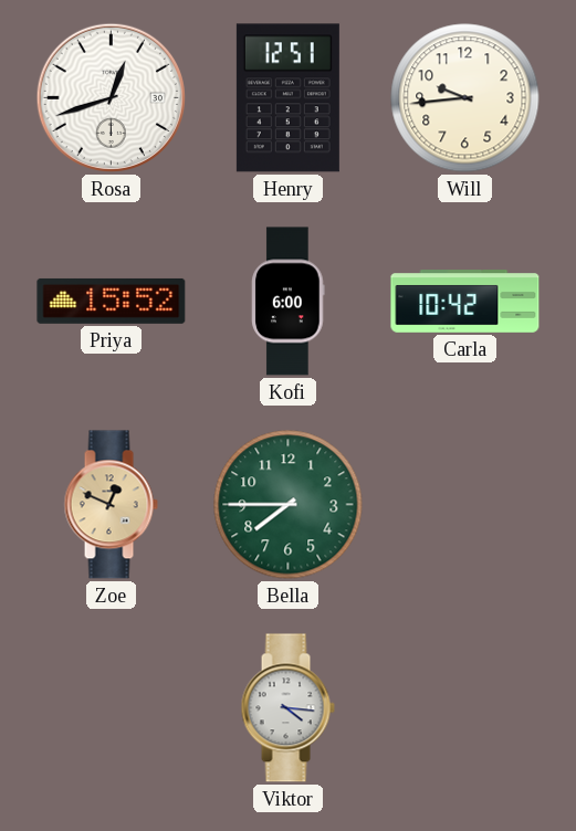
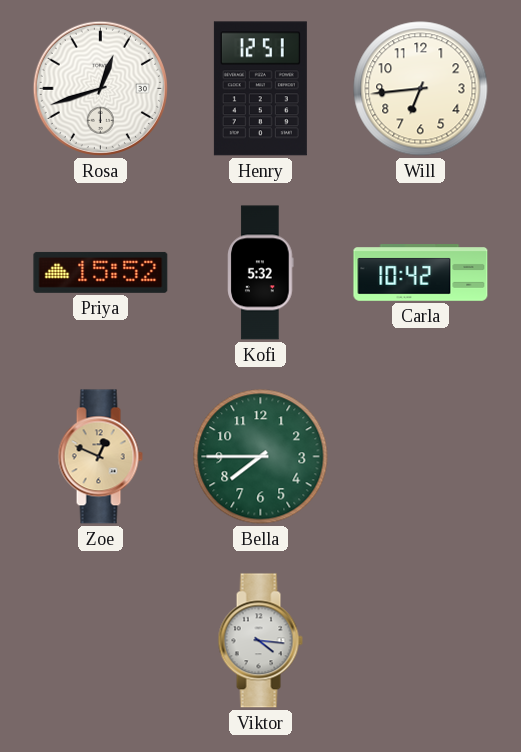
Will: 9:44 -> 6:44 (421, 89)
Kofi: 6:00 -> 5:32 (261, 273)
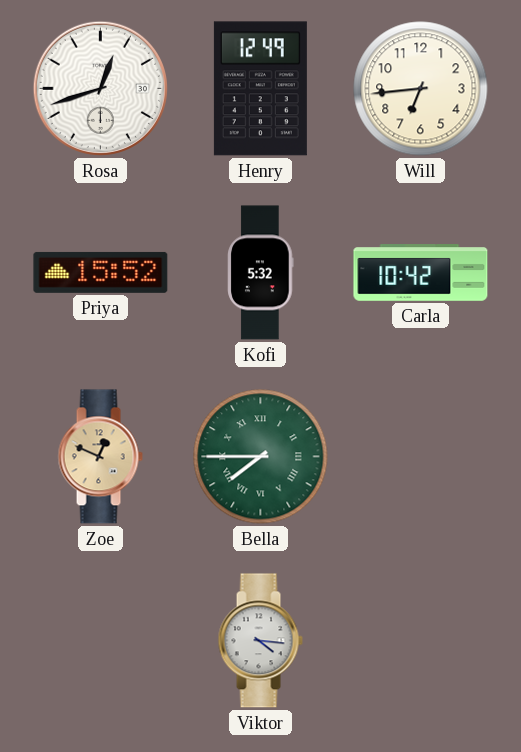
Henry: 12:51 -> 12:49 (260, 89)
Bella numerals: Arabic -> Roman (261, 457)
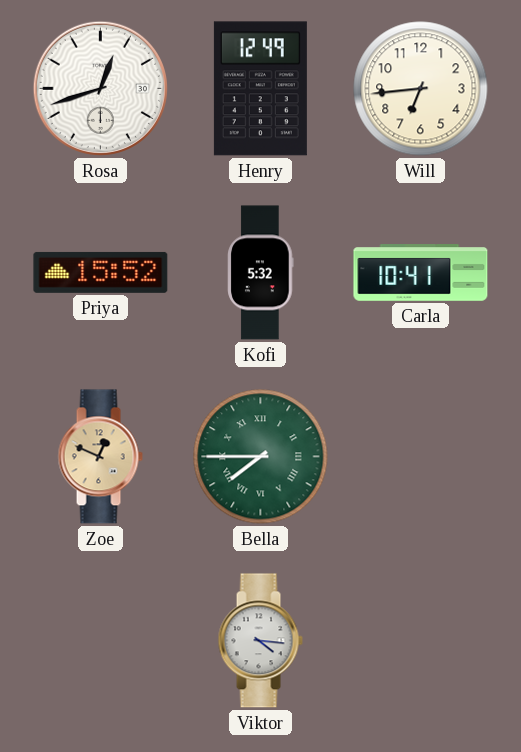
Carla: 10:42 -> 10:41 (421, 273)
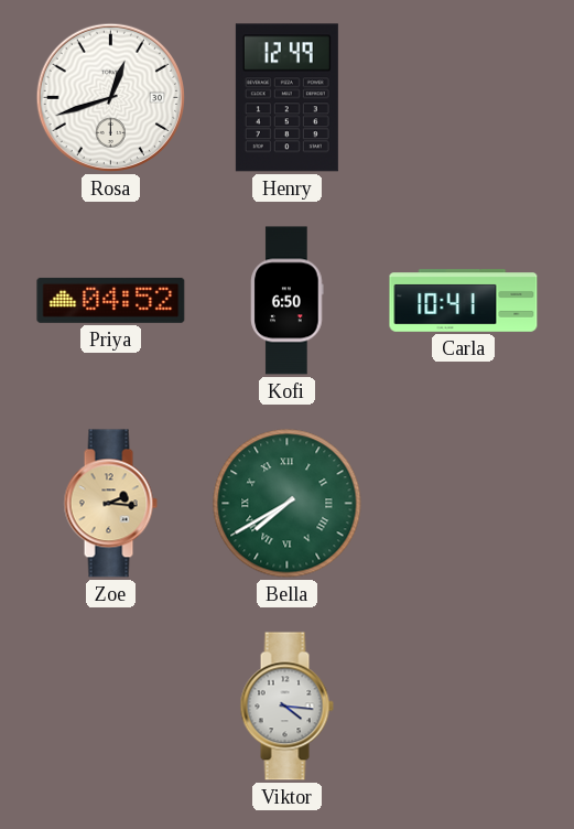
Will: 6:44 -> none (421, 89)
Priya: 15:52 -> 04:52 (111, 300)
Kofi: 5:32 -> 6:50 (288, 301)
Zoe: 12:49 -> 2:16 (110, 504)
Bella: 7:45 -> 7:40 (288, 504)
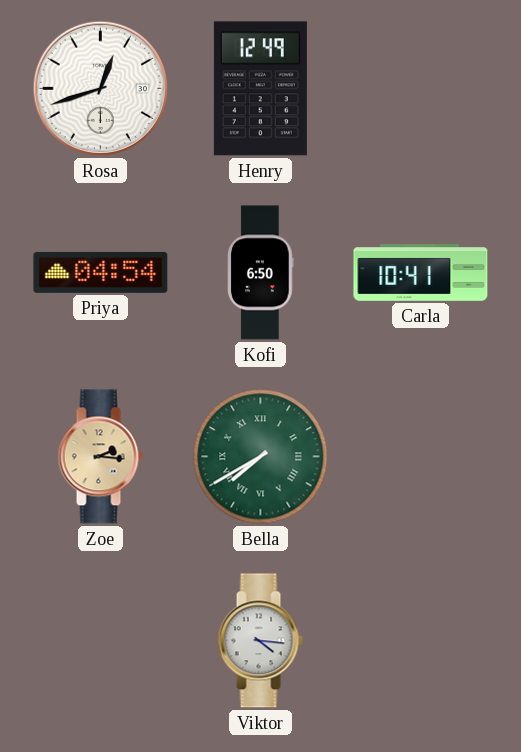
Priya: 04:52 -> 04:54 (101, 272)
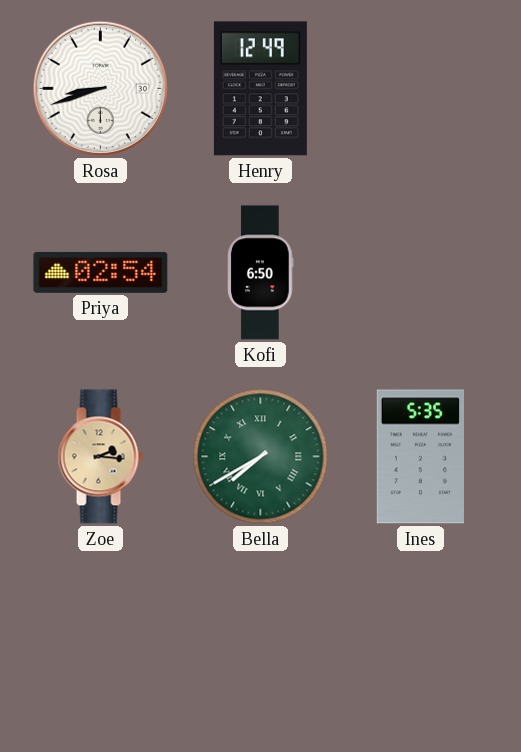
Rosa: 12:42 -> 8:42 (100, 88)
Priya: 04:54 -> 02:54 (101, 272)
Carla: 10:41 -> none (421, 273)
Ines: none -> 5:35 (420, 457)
Viktor: 4:16 -> none (260, 641)
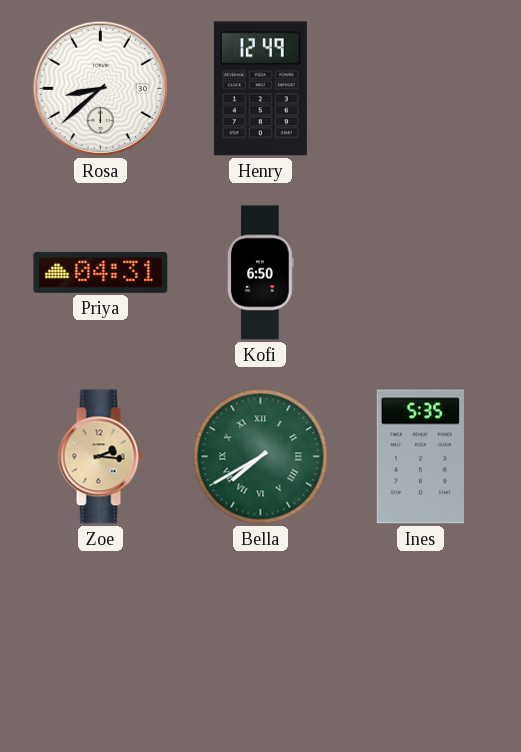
Rosa: 8:42 -> 8:38 (100, 88)
Priya: 02:54 -> 04:31 (101, 272)
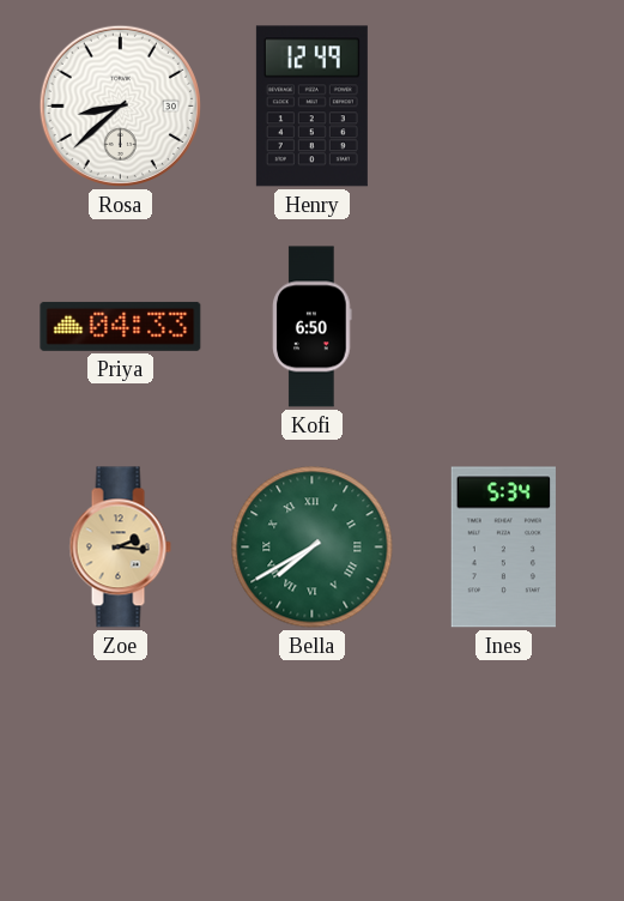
Priya: 04:31 -> 04:33 (121, 326)
Ines: 5:35 -> 5:34 (503, 548)
